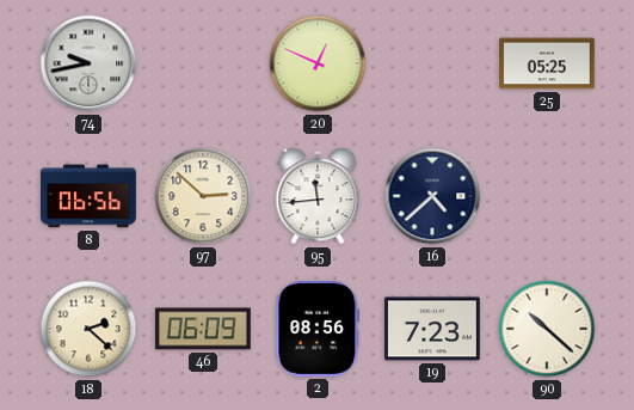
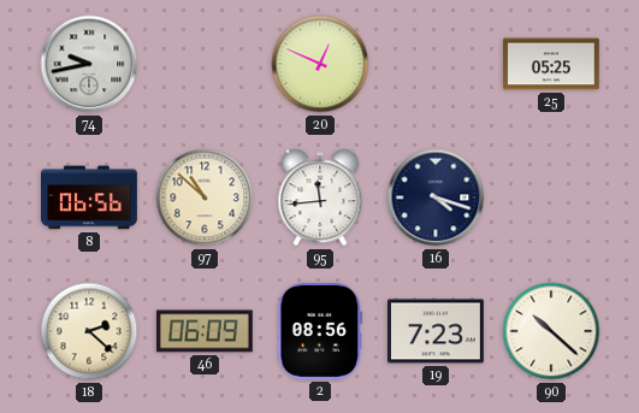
97: 2:52 -> 10:52 (205, 197)
16: 4:38 -> 4:18 (436, 197)
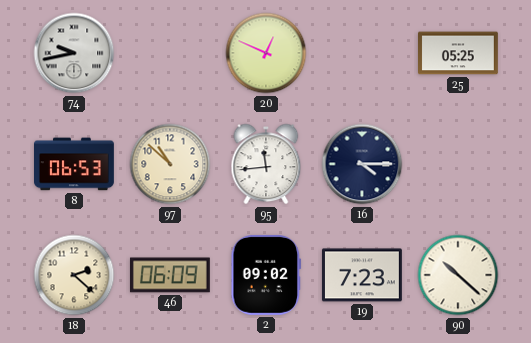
8: 06:56 -> 06:53 (75, 164)
16: 4:18 -> 4:15 (362, 164)
2: 08:56 -> 09:02 (266, 275)
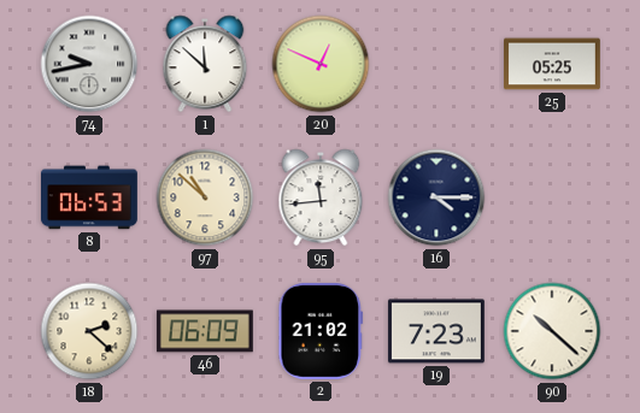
1: none -> 11:52 (205, 64)
2: 09:02 -> 21:02 (321, 331)
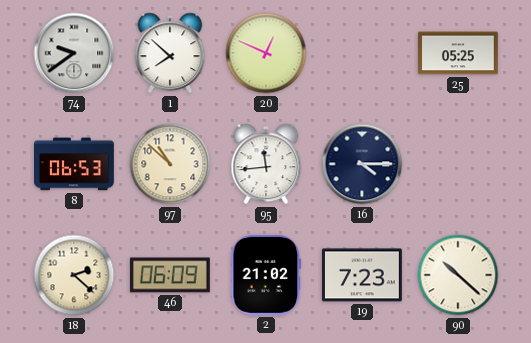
74: 9:43 -> 9:39 (74, 53)
1: 11:52 -> 7:52 (170, 53)
